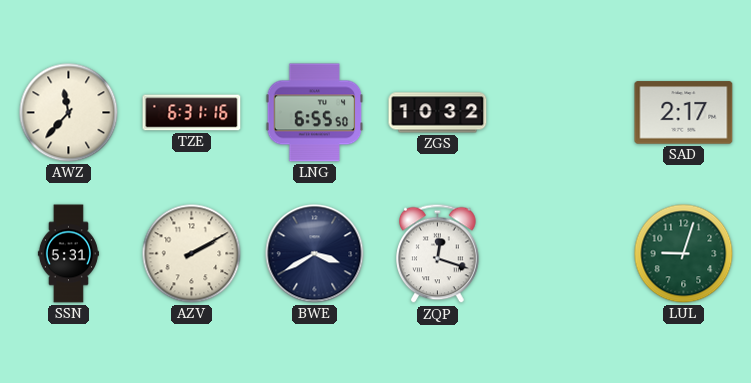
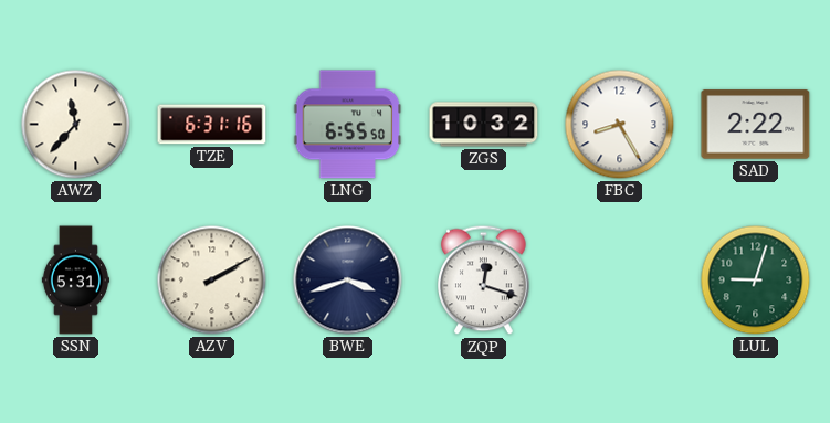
FBC: none -> 8:25 (620, 125)
SAD: 2:17 -> 2:22 (756, 125)
BWE: 3:40 -> 3:42 (348, 281)
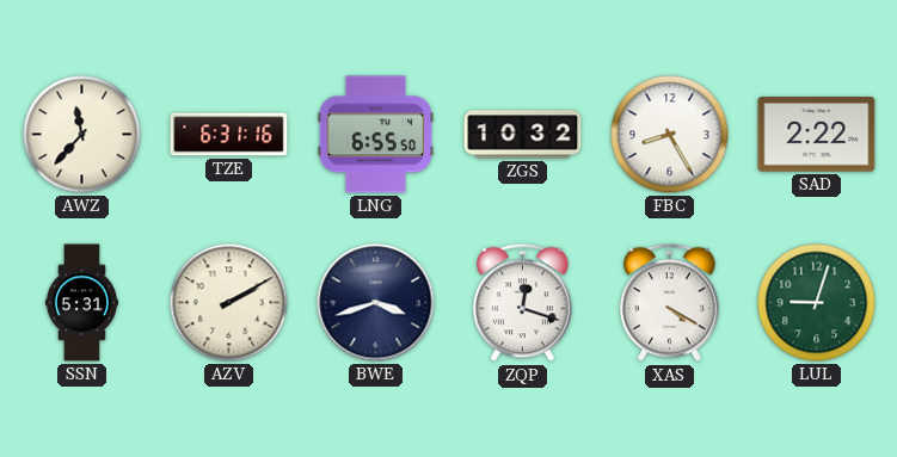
XAS: none -> 4:20 (670, 303)
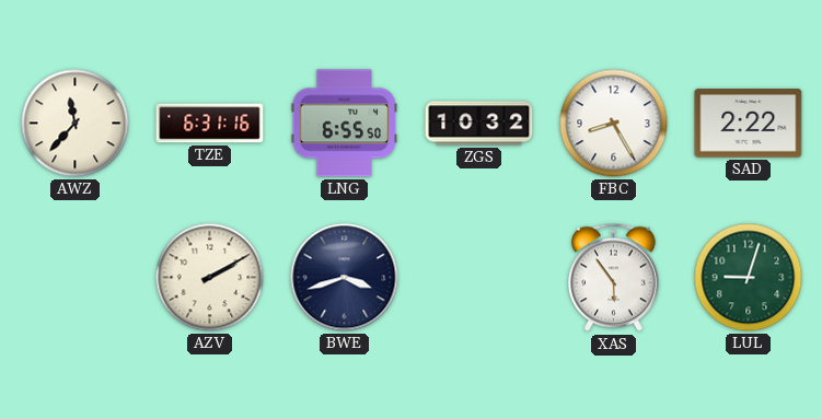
SSN: 5:31 -> none (81, 303)
ZQP: 12:18 -> none (523, 303)
XAS: 4:20 -> 5:54 (614, 278)
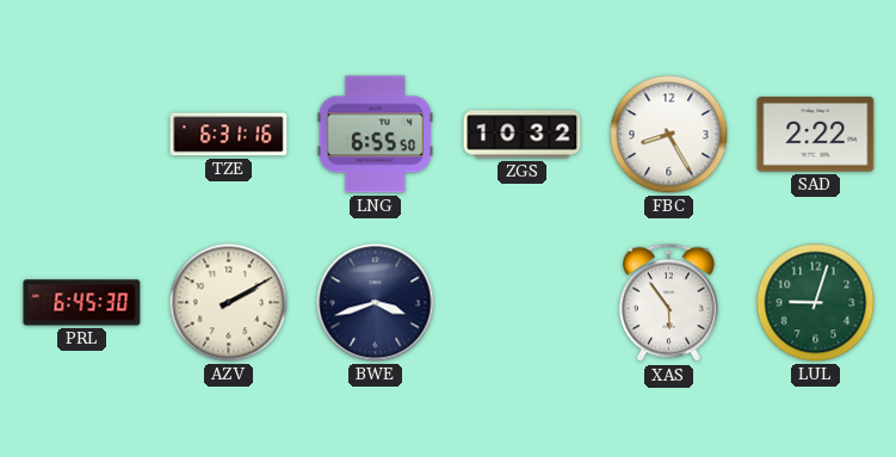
AWZ: 11:37 -> none (76, 124)
PRL: none -> 6:45 (82, 303)
